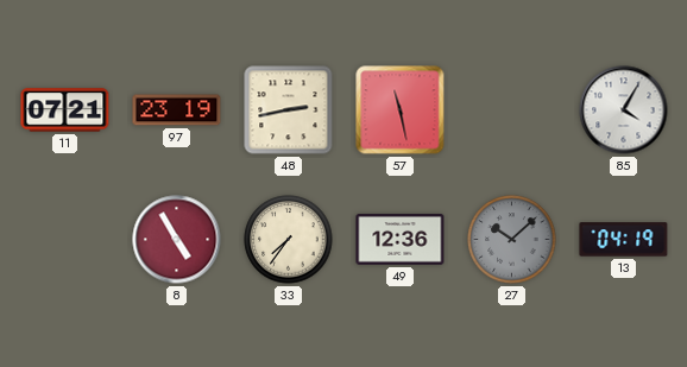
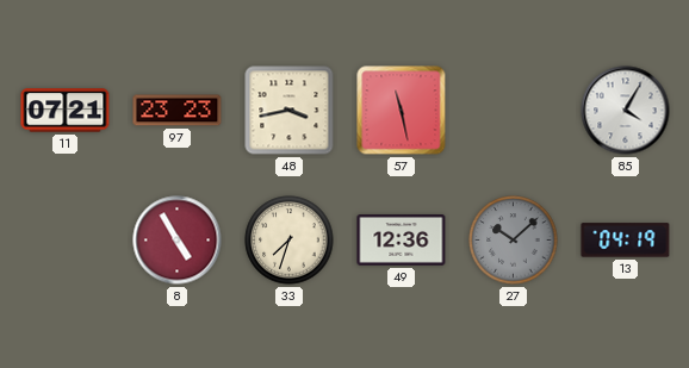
97: 23:19 -> 23:23 (178, 111)
48: 2:43 -> 3:43 (290, 111)
33: 7:36 -> 7:33 (290, 241)
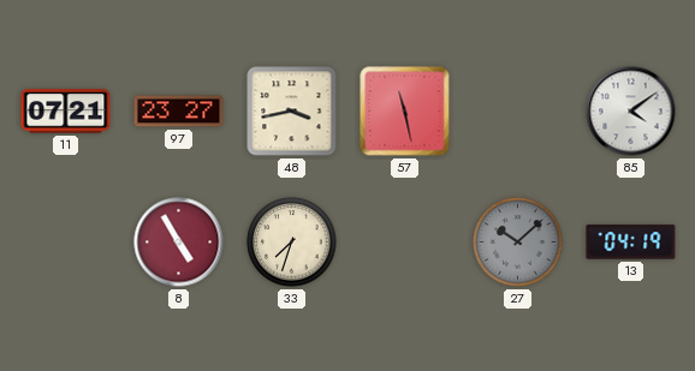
97: 23:23 -> 23:27 (179, 112)
85: 4:05 -> 4:09 (631, 112)
49: 12:36 -> none (402, 241)
